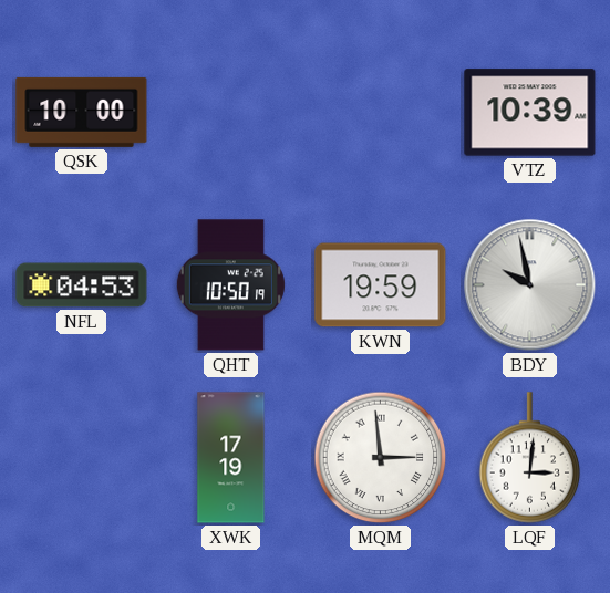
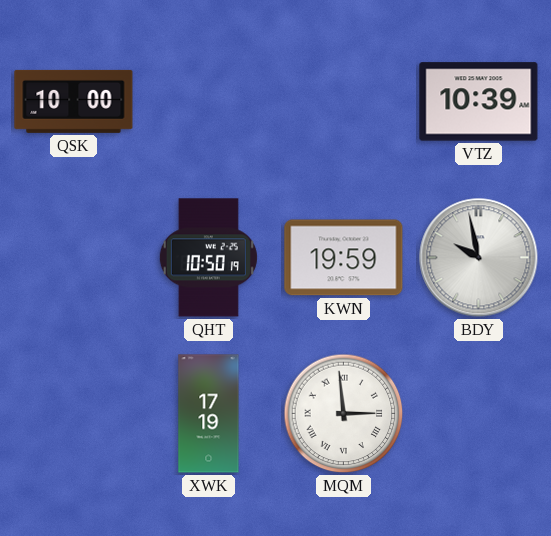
NFL: 04:53 -> none (82, 285)
LQF: 3:01 -> none (530, 458)
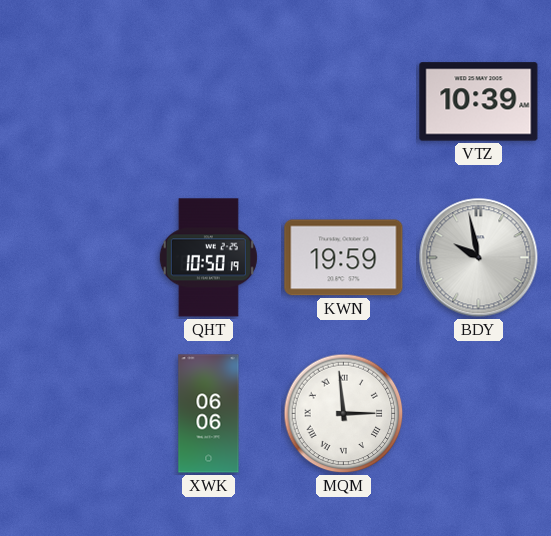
QSK: 10:00 -> none (74, 101)
XWK: 17:19 -> 06:06 (209, 414)
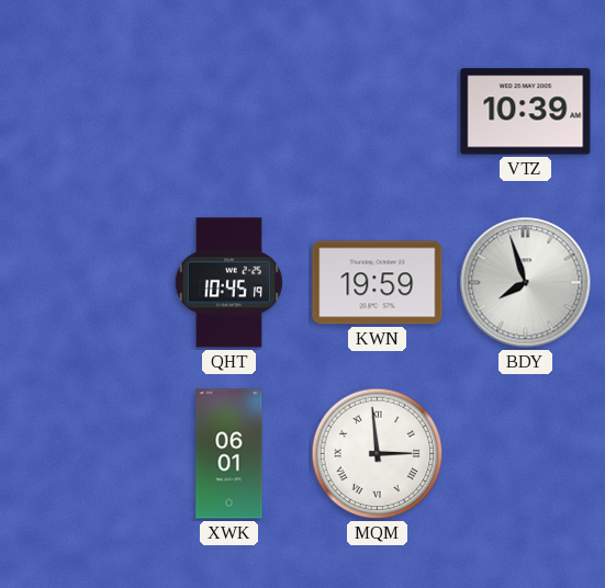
QHT: 10:50 -> 10:45 (228, 283)
BDY: 9:58 -> 7:57 (526, 283)
XWK: 06:06 -> 06:01 (229, 454)
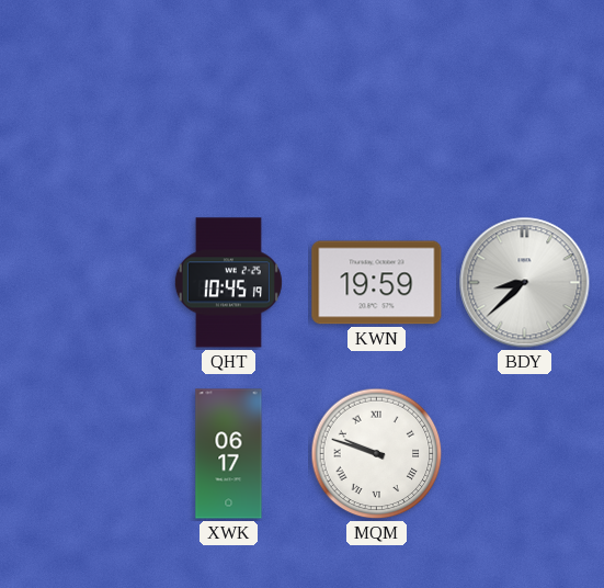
VTZ: 10:39 -> none (526, 112)
BDY: 7:57 -> 8:38 (525, 283)
XWK: 06:01 -> 06:17 (229, 454)
MQM: 2:59 -> 9:48 (377, 454)
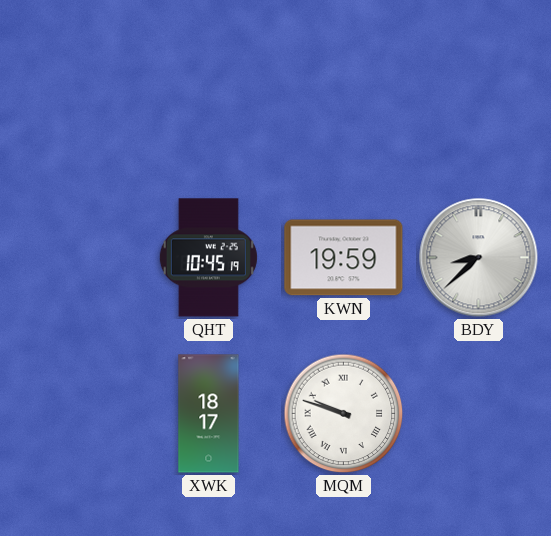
XWK: 06:17 -> 18:17 (209, 414)
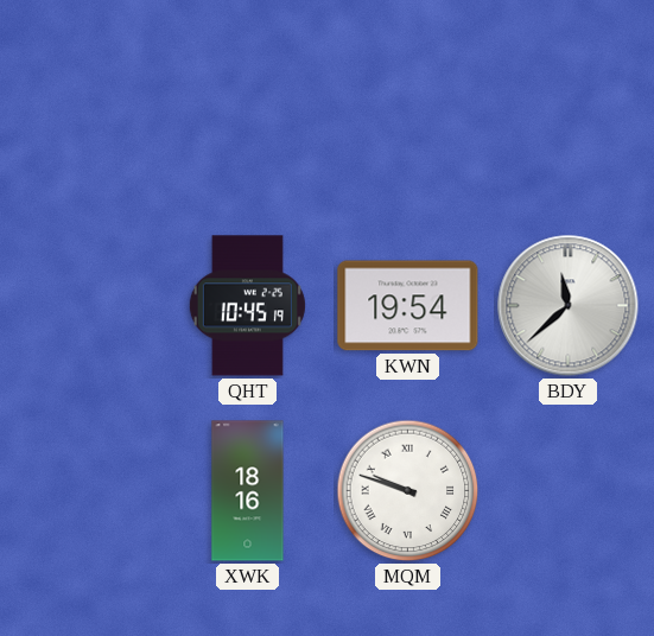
KWN: 19:59 -> 19:54 (408, 306)
BDY: 8:38 -> 11:38 (569, 306)
XWK: 18:17 -> 18:16 (248, 491)
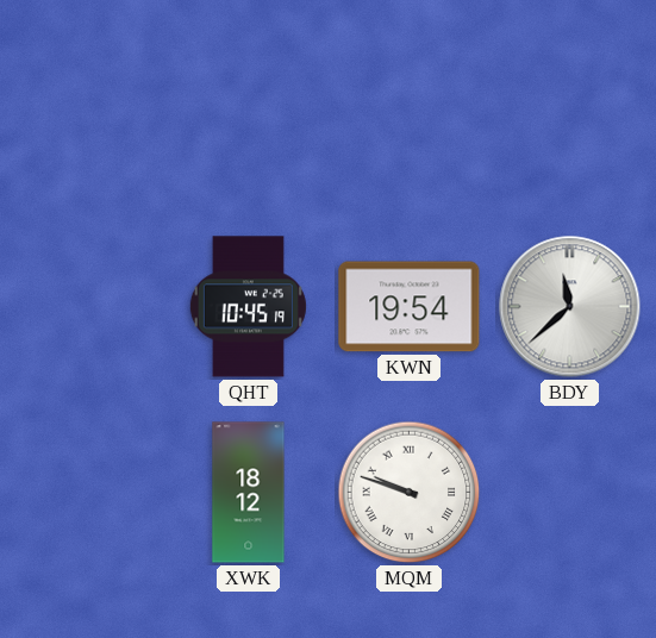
XWK: 18:16 -> 18:12 (249, 493)
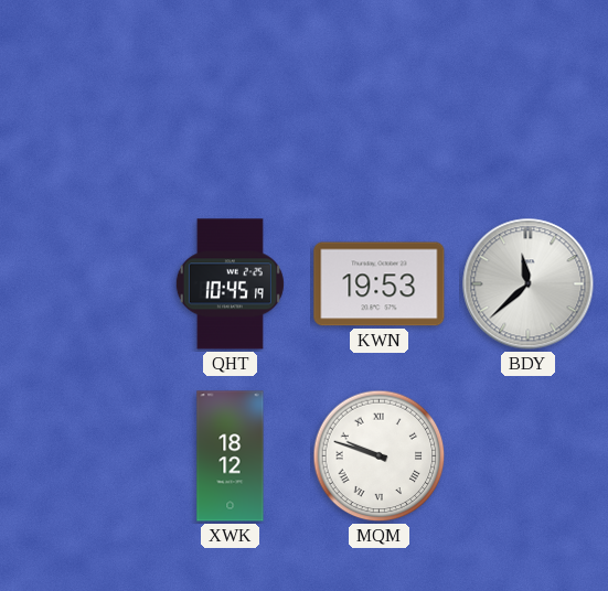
KWN: 19:54 -> 19:53 (380, 284)
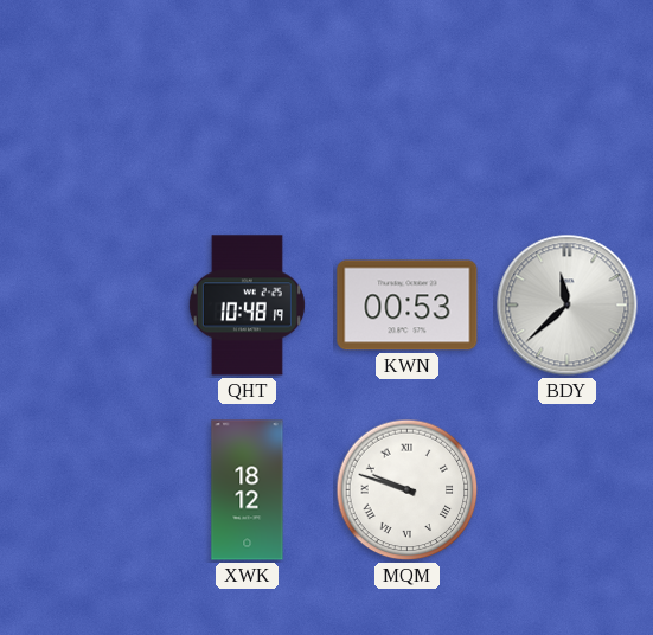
QHT: 10:45 -> 10:48 (247, 306)
KWN: 19:53 -> 00:53 (408, 306)
